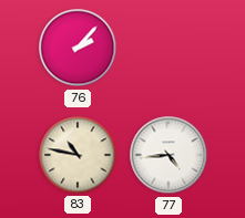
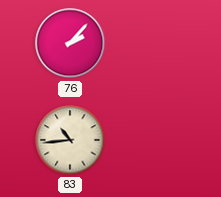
83: 10:47 -> 10:44 (70, 140)
77: 4:44 -> none (169, 155)
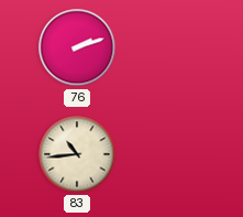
76: 2:07 -> 2:12 (77, 47)
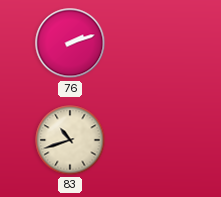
83: 10:44 -> 10:42 (70, 140)
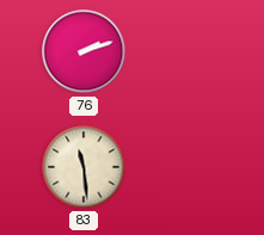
83: 10:42 -> 11:29 (84, 167)
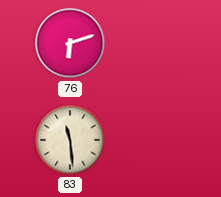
76: 2:12 -> 6:12 (70, 43)
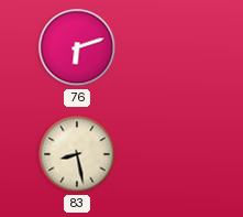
83: 11:29 -> 8:28 (77, 154)
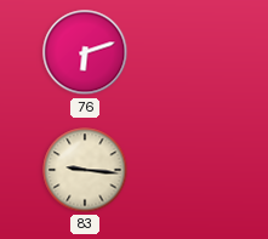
83: 8:28 -> 9:16 (85, 170)
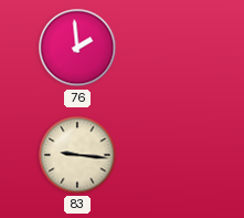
76: 6:12 -> 1:59 (77, 48)
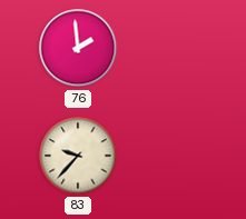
83: 9:16 -> 9:37 (78, 156)
